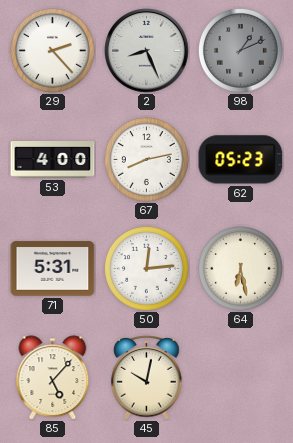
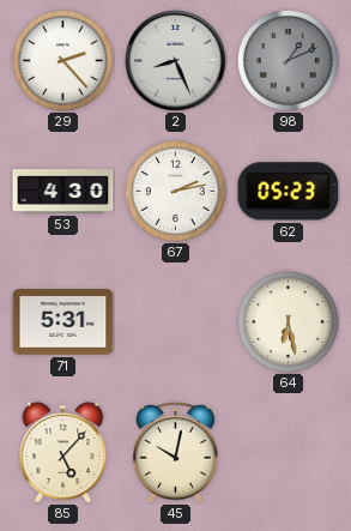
53: 4:00 -> 4:30 (63, 192)
67: 8:13 -> 2:13 (176, 192)
50: 12:14 -> none (147, 269)
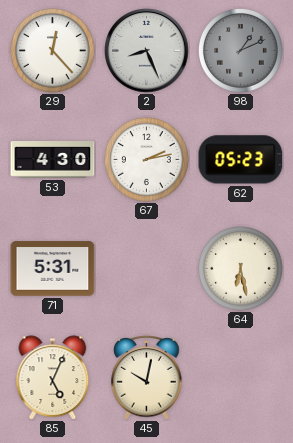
29: 2:23 -> 12:23 (53, 51)
85: 5:07 -> 5:04 (53, 378)
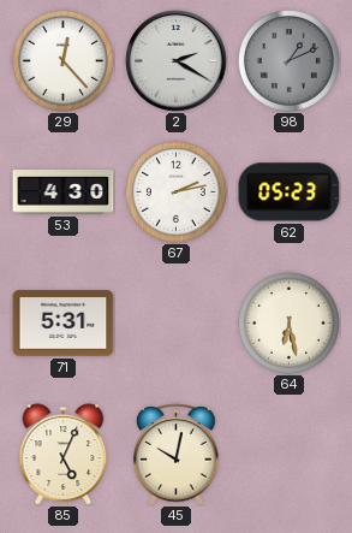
2: 8:26 -> 2:20 (177, 61)
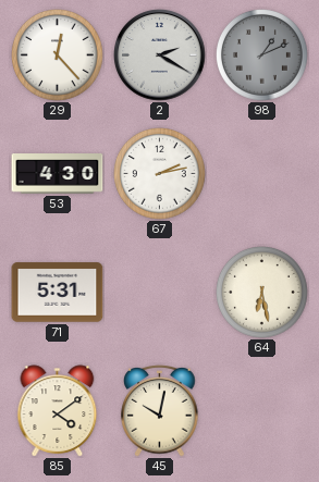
62: 05:23 -> none (290, 193)
85: 5:04 -> 4:09 (58, 411)
